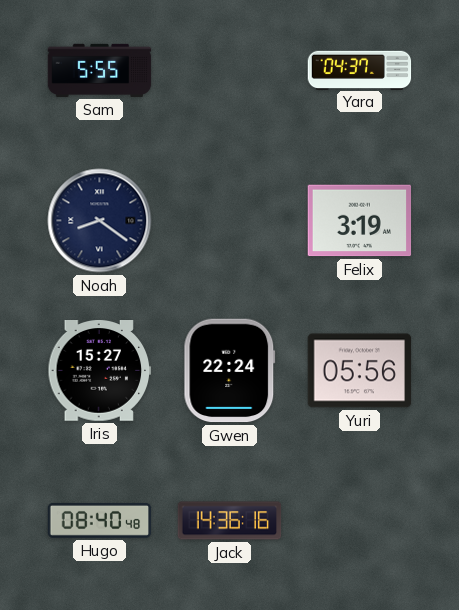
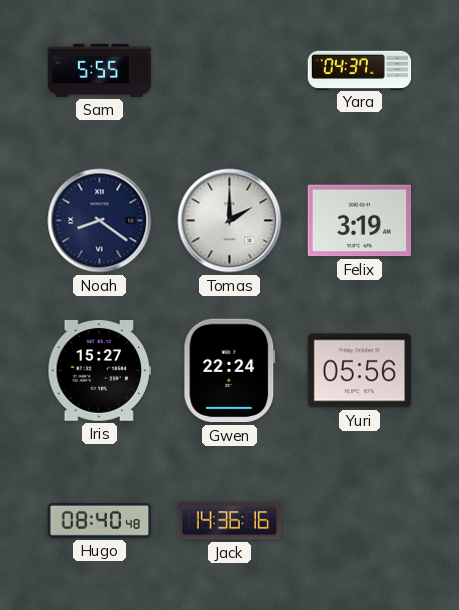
Tomas: none -> 2:00 (230, 221)
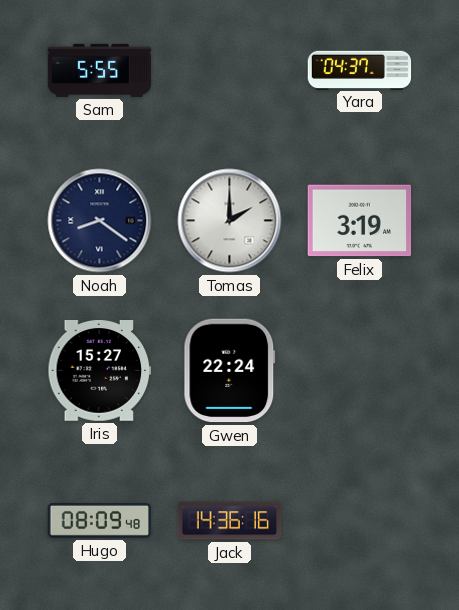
Yuri: 05:56 -> none (360, 371)
Hugo: 08:40 -> 08:09 (100, 520)
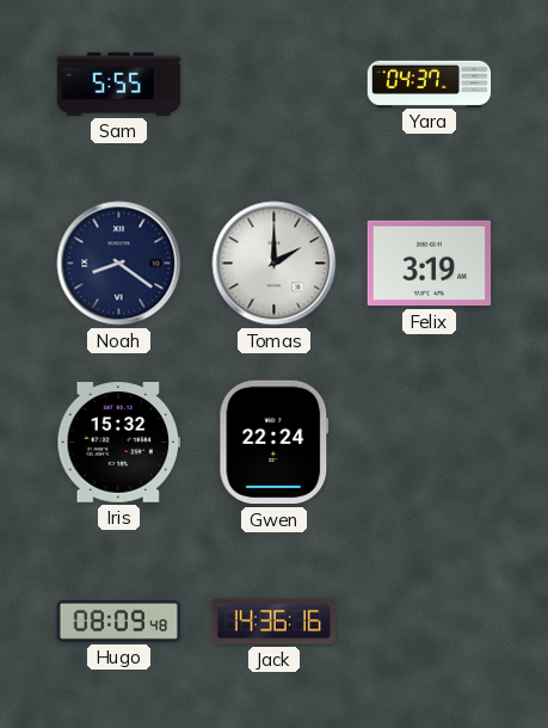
Iris: 15:27 -> 15:32 (119, 443)
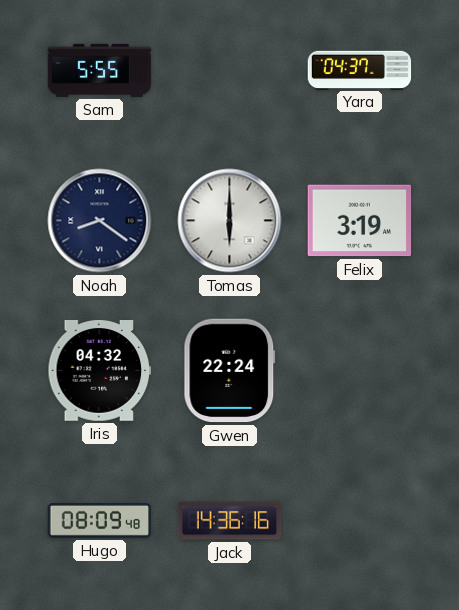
Tomas: 2:00 -> 6:00 (230, 221)
Iris: 15:32 -> 04:32 (100, 371)
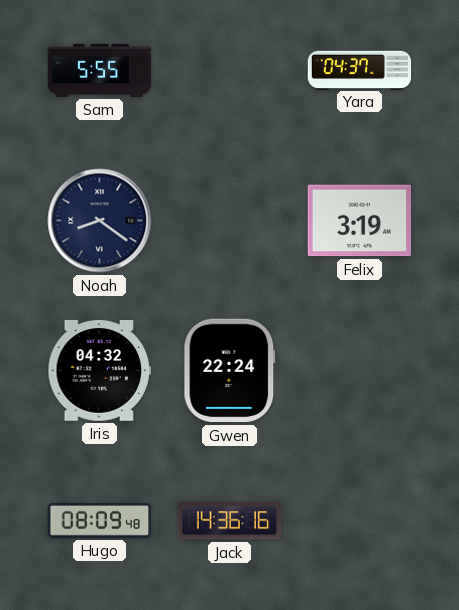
Tomas: 6:00 -> none (230, 221)
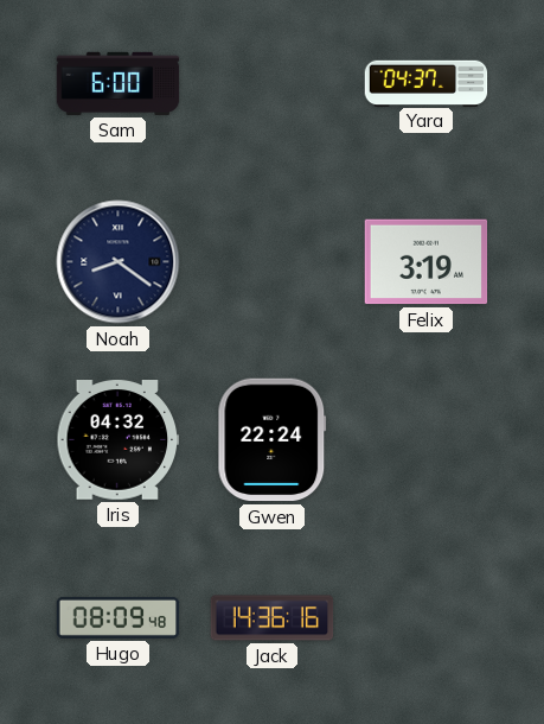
Sam: 5:55 -> 6:00 (119, 83)
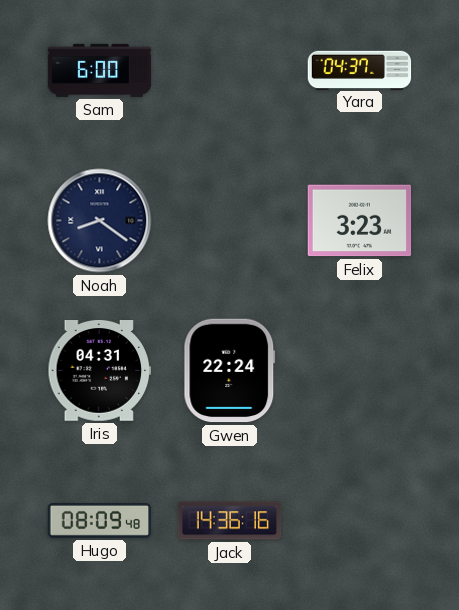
Felix: 3:19 -> 3:23 (360, 221)
Iris: 04:32 -> 04:31 (100, 371)
